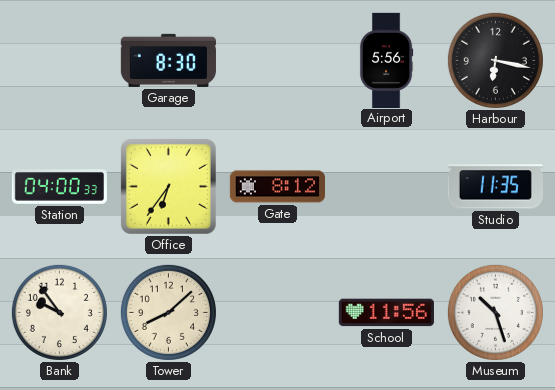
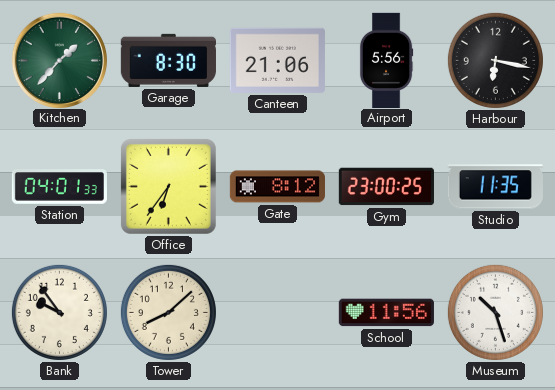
Kitchen: none -> 1:37 (59, 60)
Canteen: none -> 21:06 (277, 60)
Station: 04:00 -> 04:01 (59, 187)
Gym: none -> 23:00 (386, 187)
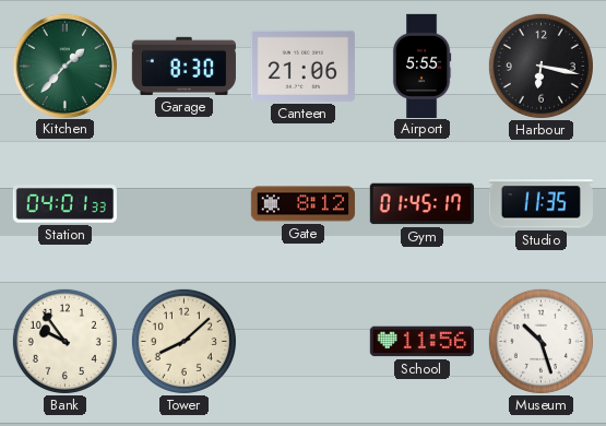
Airport: 5:56 -> 5:55 (421, 66)
Office: 6:36 -> none (168, 186)
Gym: 23:00 -> 01:45 (421, 204)
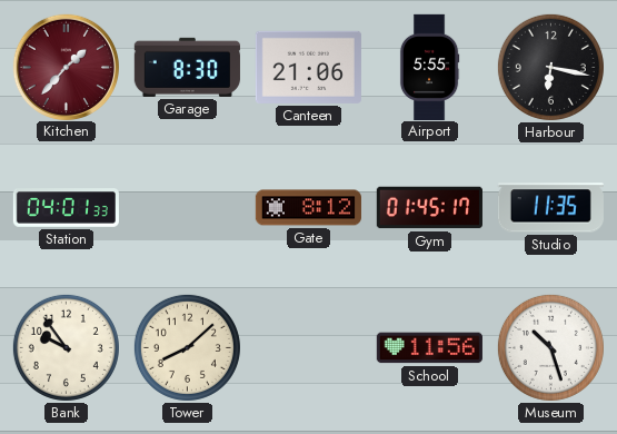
Kitchen dial: green -> burgundy (66, 67)
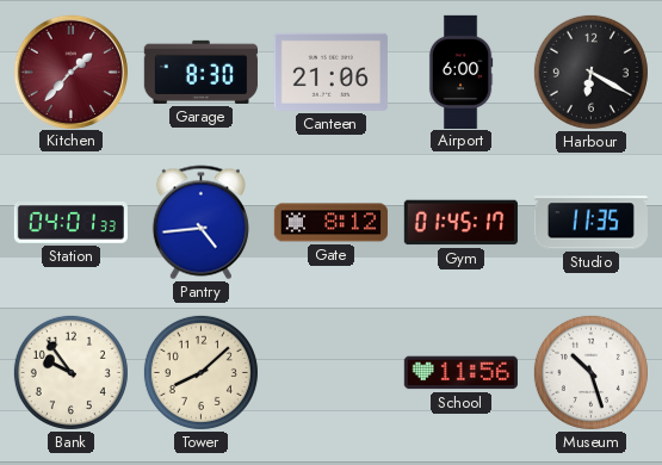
Airport: 5:55 -> 6:00 (460, 72)
Harbour: 6:17 -> 6:20 (590, 72)
Pantry: none -> 4:44 (200, 223)
